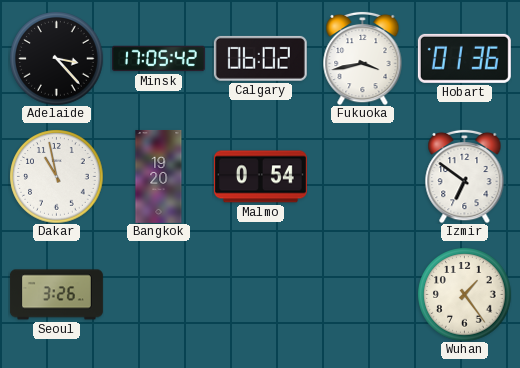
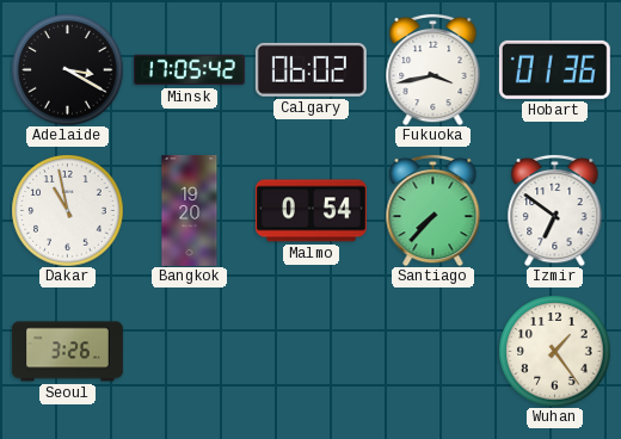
Adelaide: 3:23 -> 3:20 (67, 69)
Santiago: none -> 7:37 (434, 210)
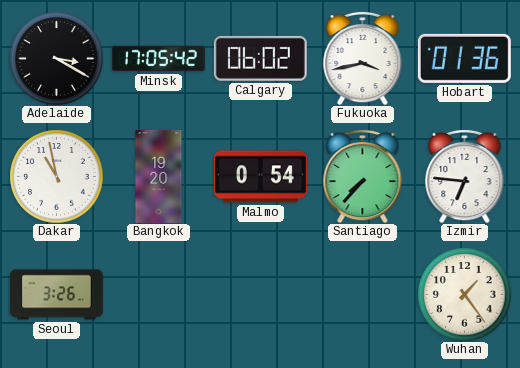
Izmir: 6:51 -> 6:46 (465, 176)
